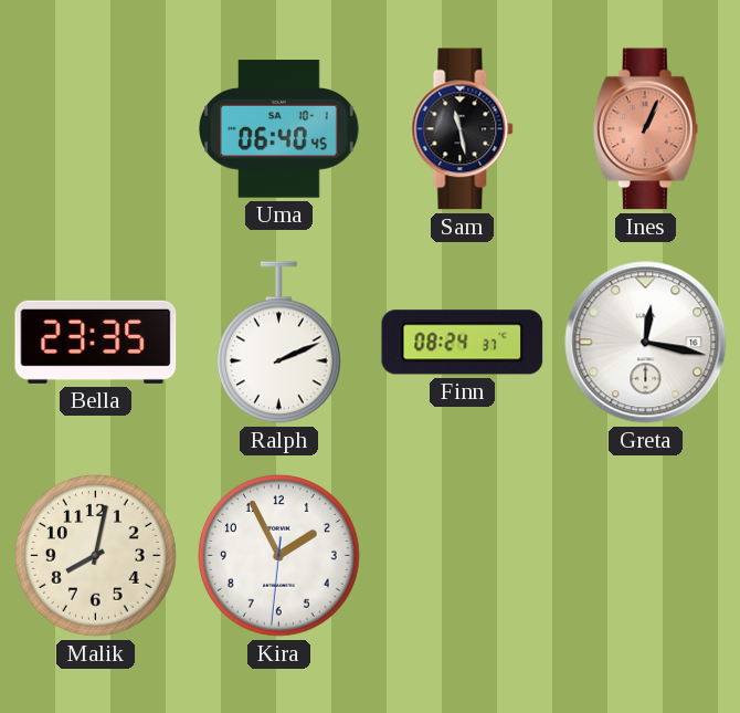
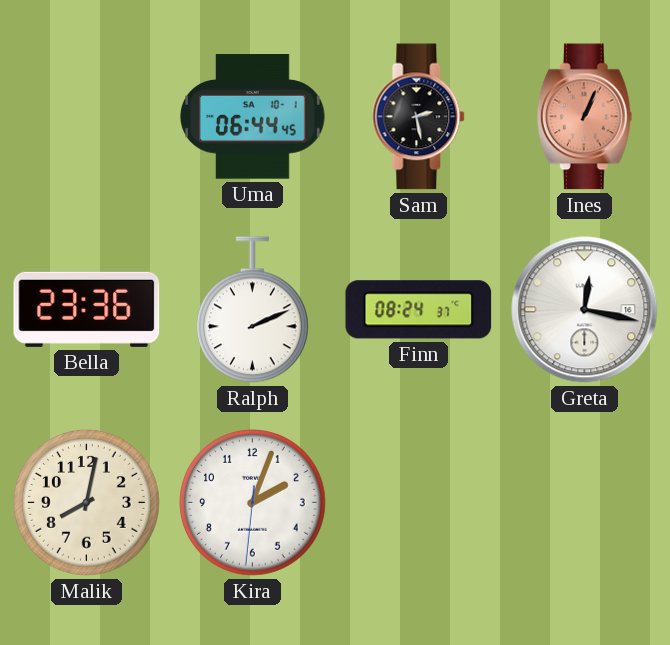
Uma: 06:40 -> 06:44 (253, 117)
Sam: 11:28 -> 2:28 (419, 117)
Bella: 23:35 -> 23:36 (87, 309)
Kira: 1:55 -> 2:03 (253, 503)
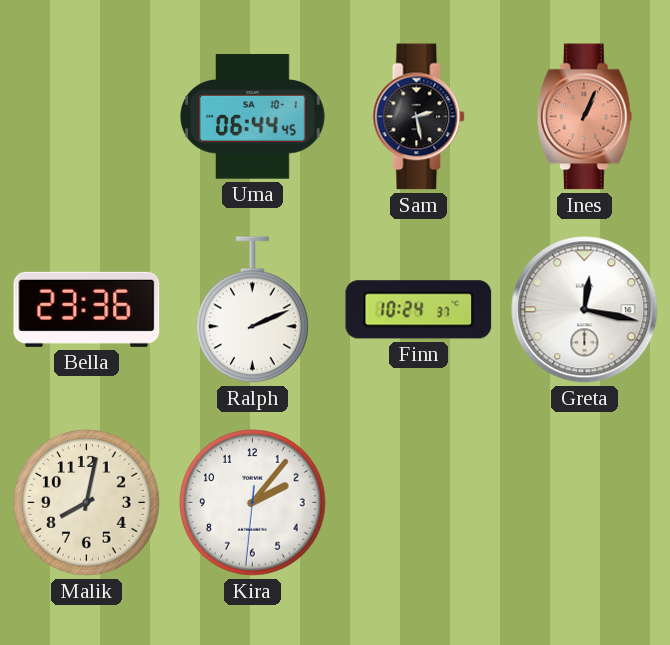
Finn: 08:24 -> 10:24 (419, 310)
Kira: 2:03 -> 2:06 (253, 503)
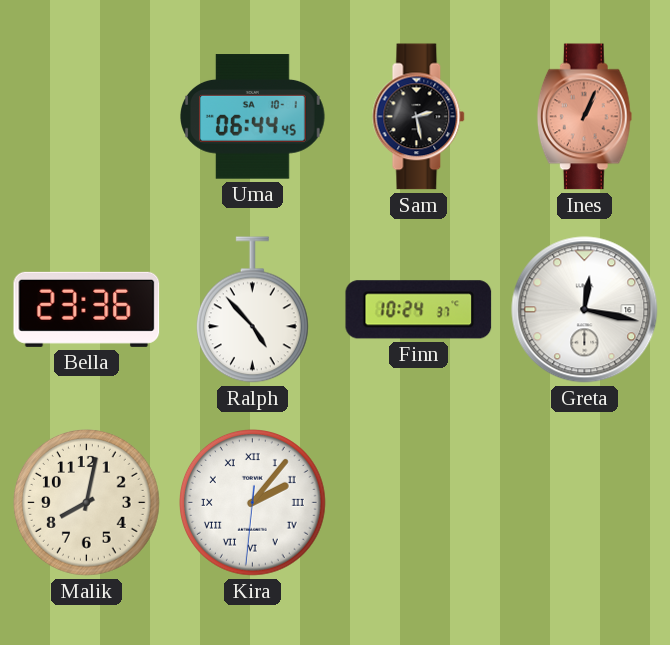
Ralph: 2:11 -> 4:53 (252, 310)
Kira numerals: Arabic -> Roman (253, 503)
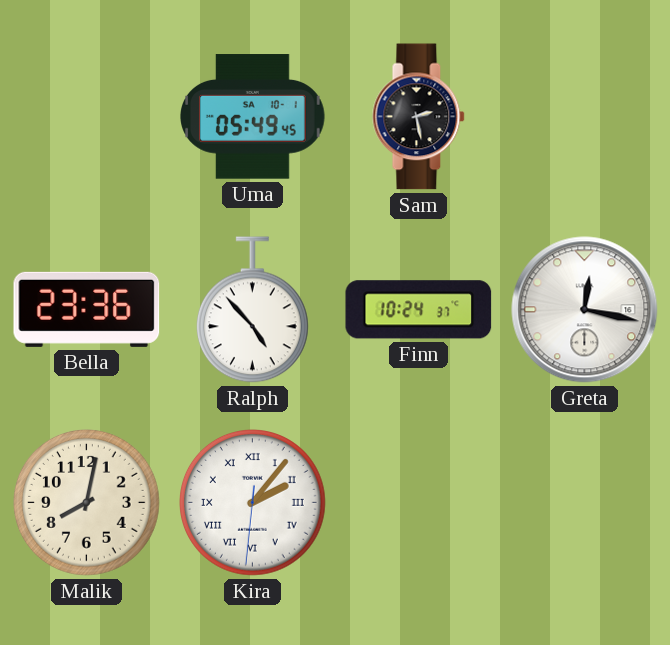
Uma: 06:44 -> 05:49 (253, 117)
Ines: 1:04 -> none (584, 117)
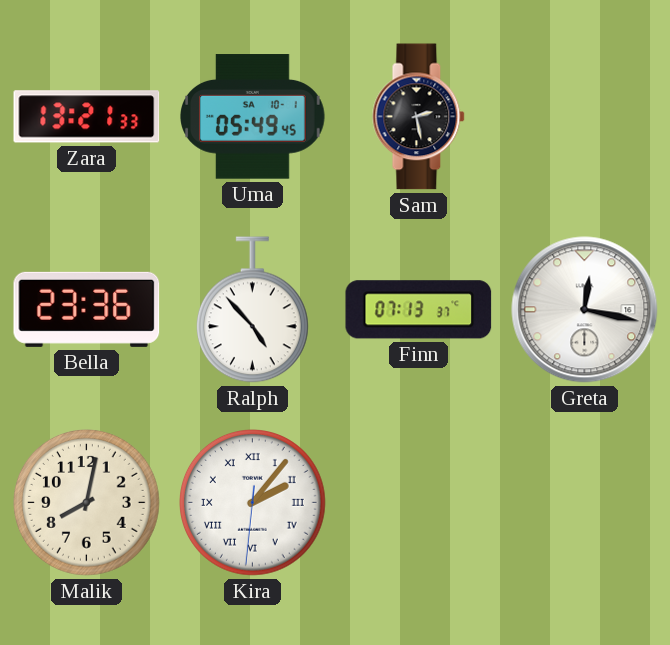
Zara: none -> 13:21 (87, 117)
Finn: 10:24 -> 07:13 (419, 310)
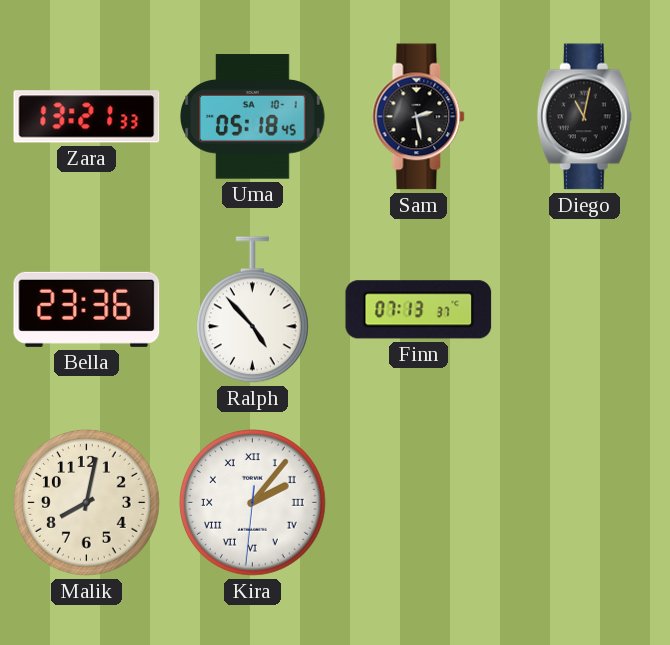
Uma: 05:49 -> 05:18 (253, 117)
Diego: none -> 11:02 (584, 117)
Greta: 12:17 -> none (585, 310)
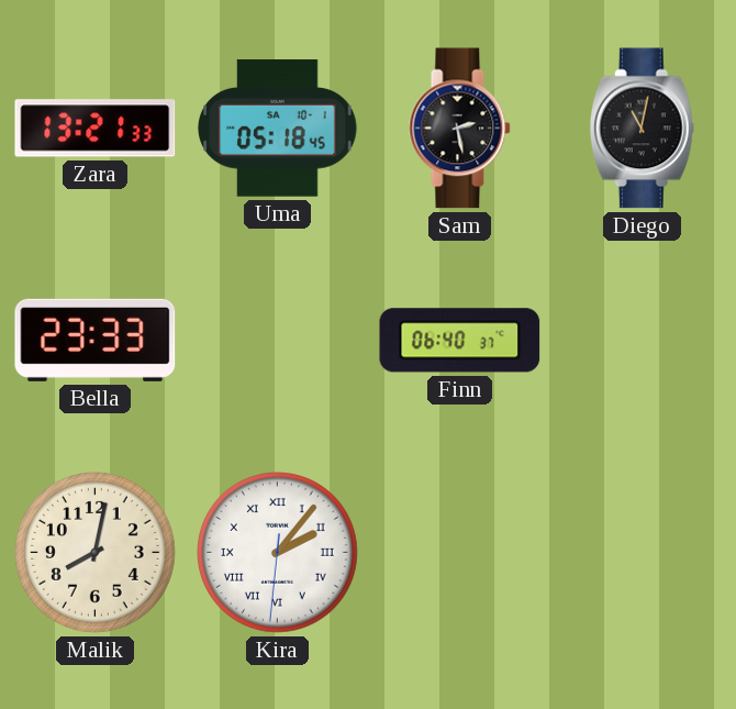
Bella: 23:36 -> 23:33 (96, 340)
Ralph: 4:53 -> none (252, 310)
Finn: 07:13 -> 06:40 (460, 341)
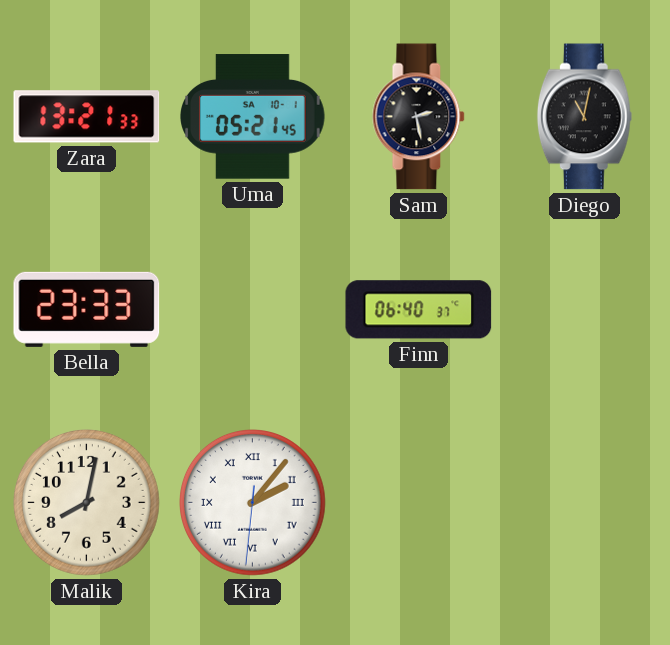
Uma: 05:18 -> 05:21 (253, 117)
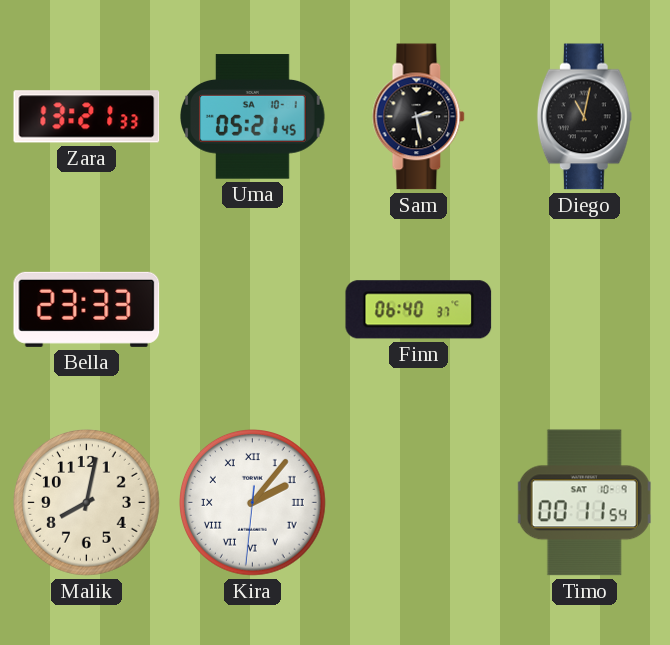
Timo: none -> 00:11 (584, 503)
